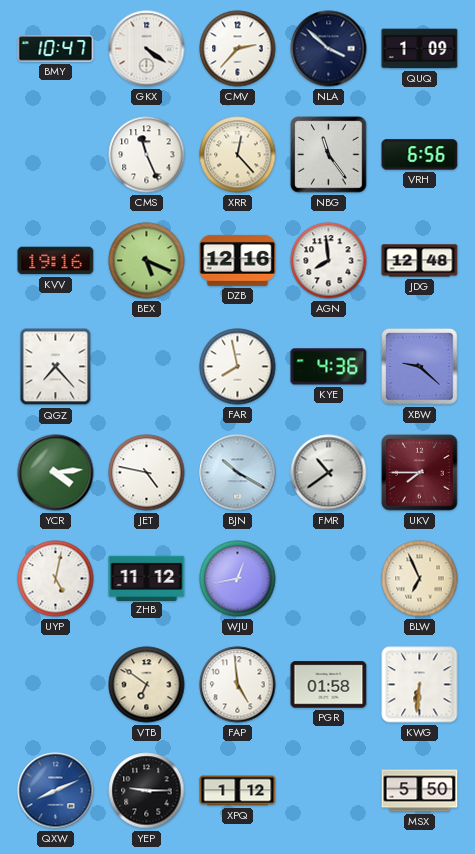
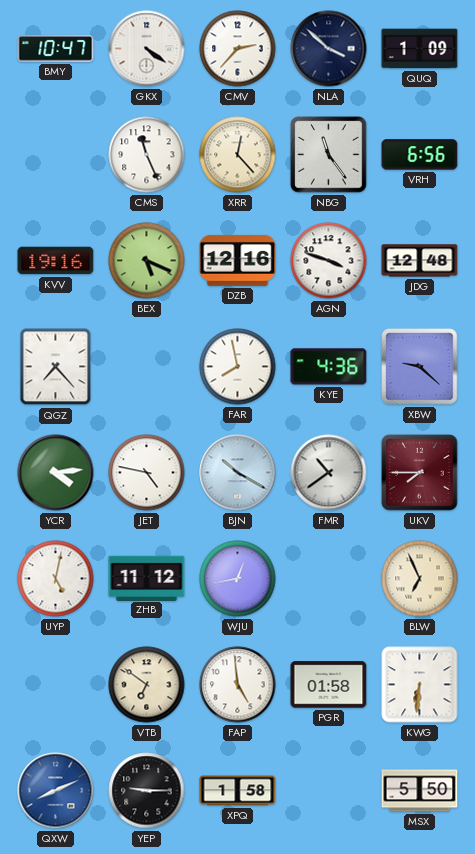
AGN: 7:59 -> 3:48 (329, 261)
XPQ: 1:12 -> 1:58 (238, 791)
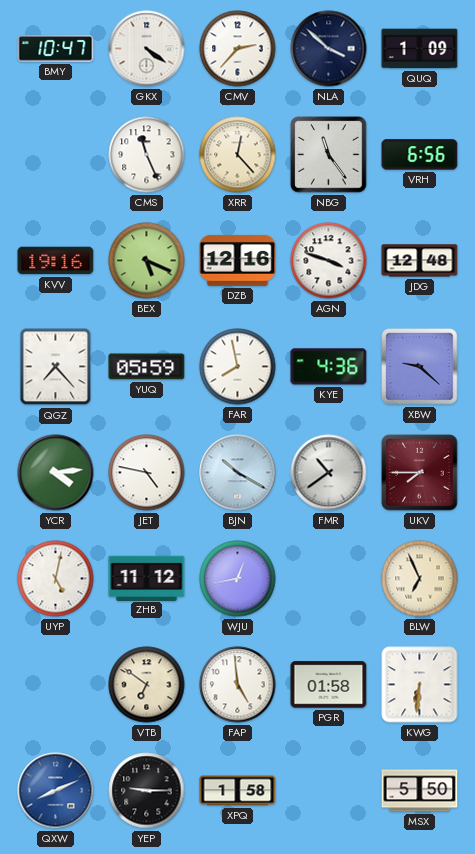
YUQ: none -> 05:59 (147, 367)
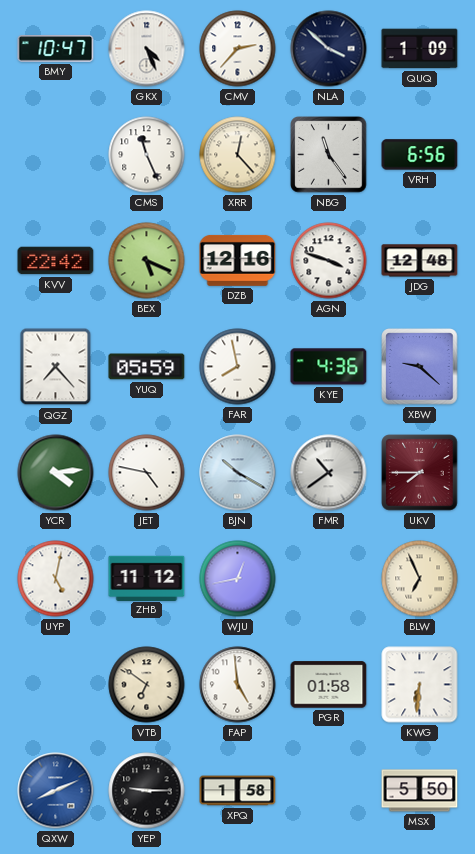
GKX: 4:21 -> 4:26 (147, 49)
KVV: 19:16 -> 22:42 (56, 261)
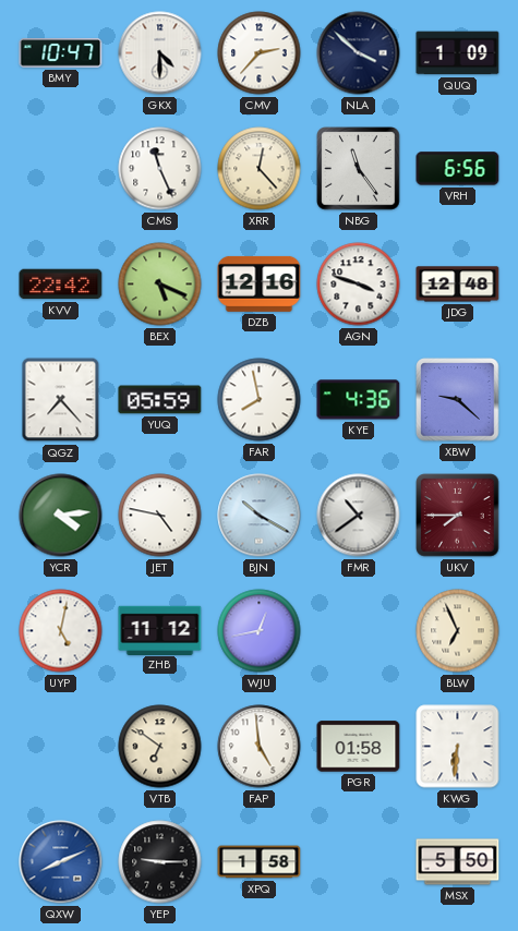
GKX: 4:26 -> 4:30 (160, 53)
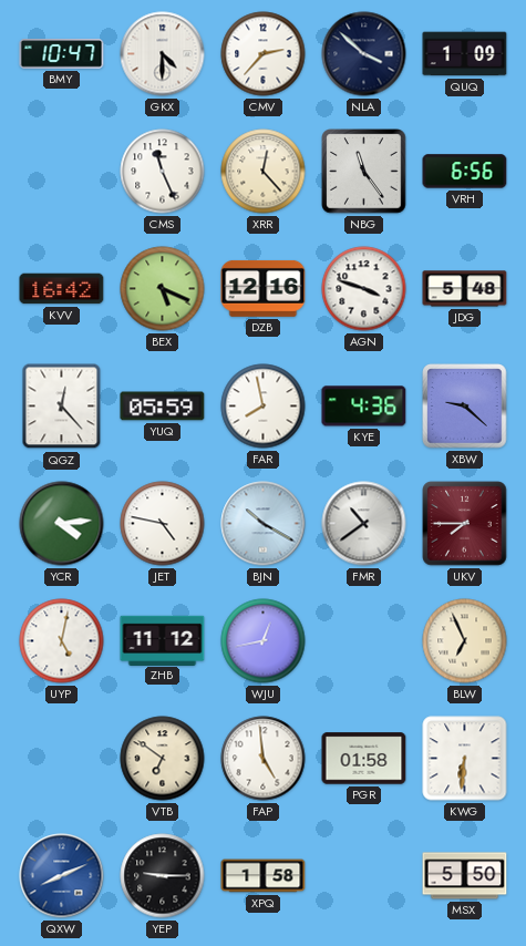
KVV: 22:42 -> 16:42 (62, 289)
JDG: 12:48 -> 5:48 (465, 289)
QGZ: 7:23 -> 12:23 (62, 407)
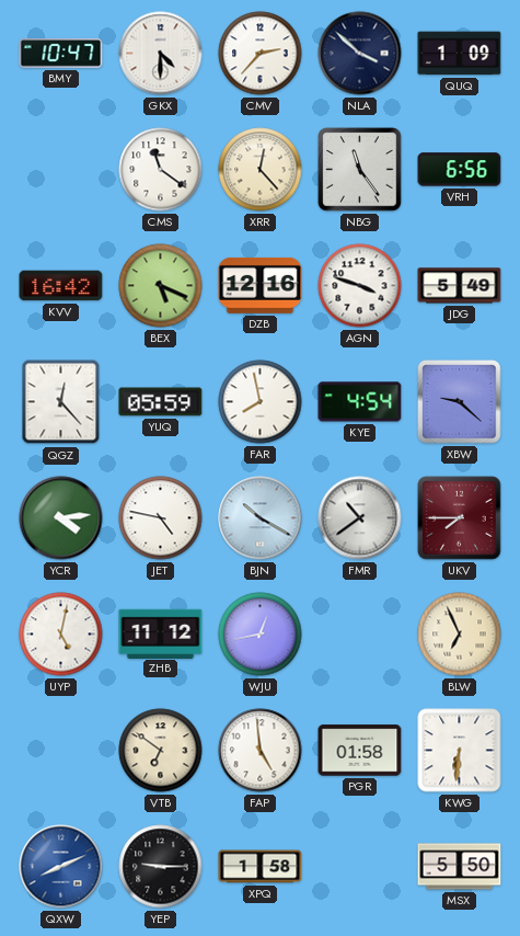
CMS: 11:26 -> 11:21 (161, 170)
JDG: 5:48 -> 5:49 (460, 286)
KYE: 4:36 -> 4:54 (360, 402)
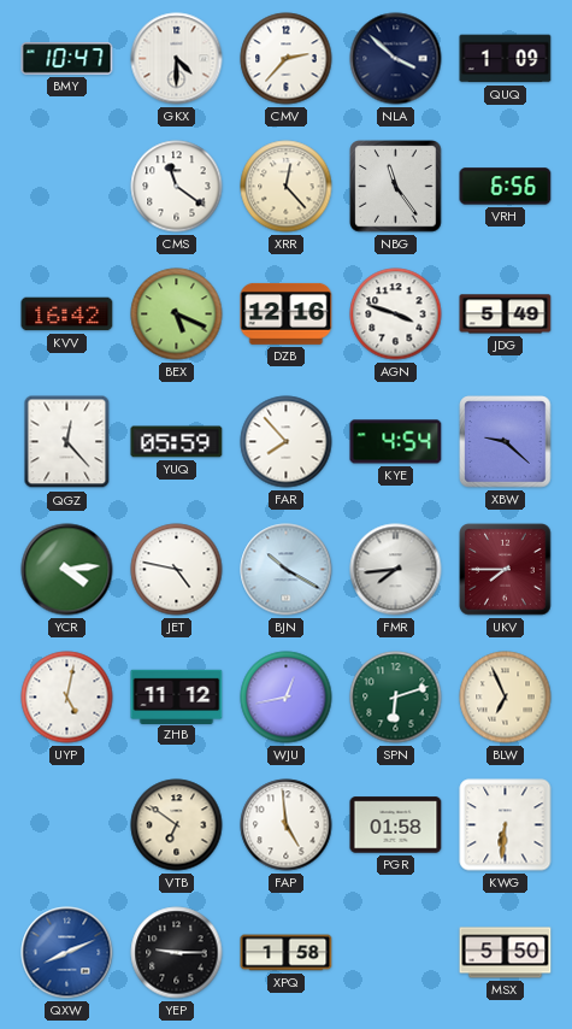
FAR: 7:58 -> 7:53 (287, 442)
FMR: 10:39 -> 7:44 (396, 570)
SPN: none -> 6:12 (396, 698)
